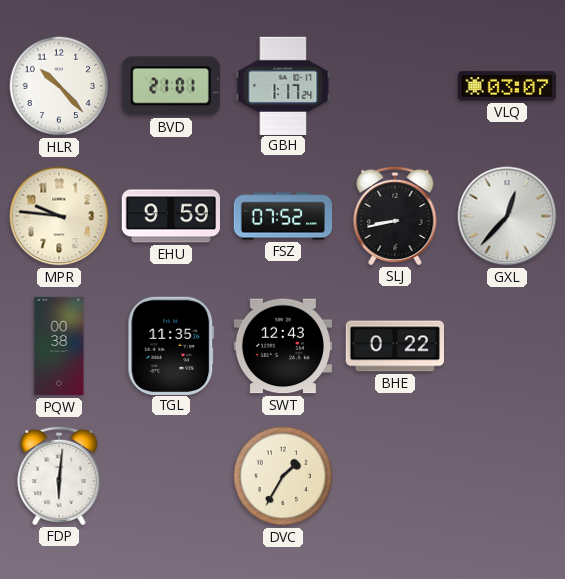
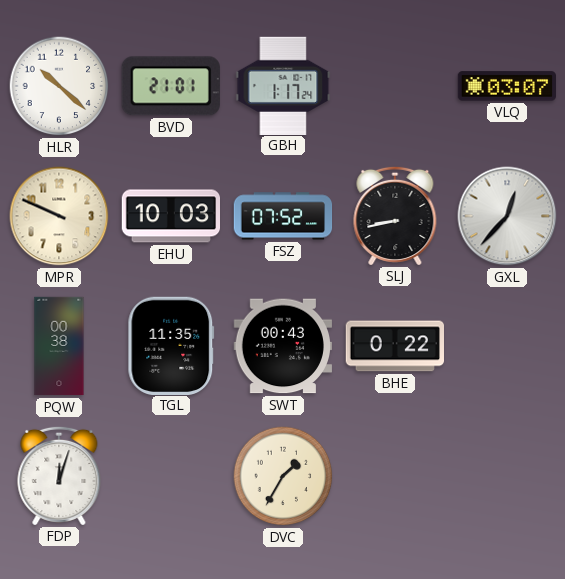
HLR: 10:23 -> 10:22 (59, 86)
MPR: 9:46 -> 9:49 (59, 216)
EHU: 9:59 -> 10:03 (170, 216)
SWT: 12:43 -> 00:43 (282, 346)
FDP: 6:01 -> 12:03 (59, 475)
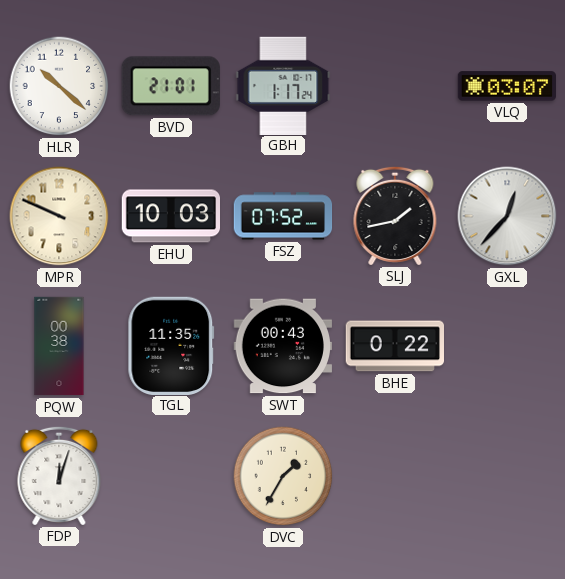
SLJ: 8:43 -> 1:43 (395, 215)
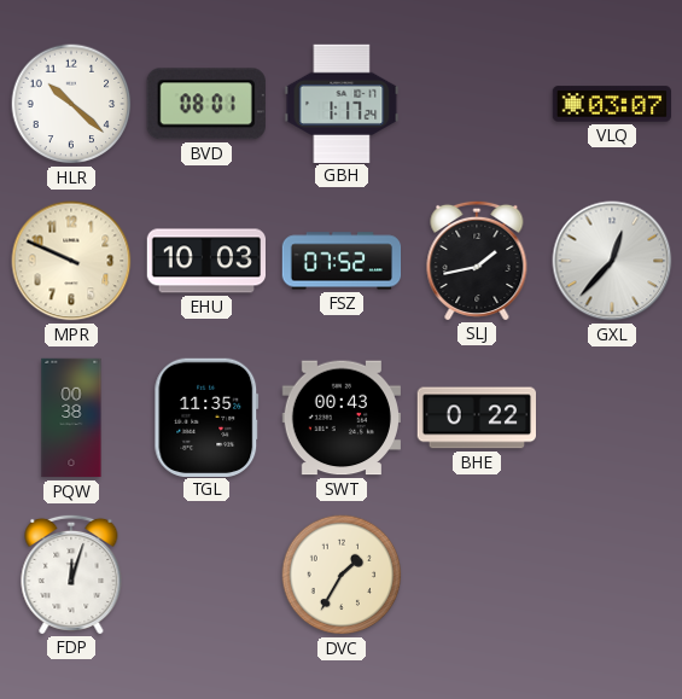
BVD: 21:01 -> 08:01 (206, 104)
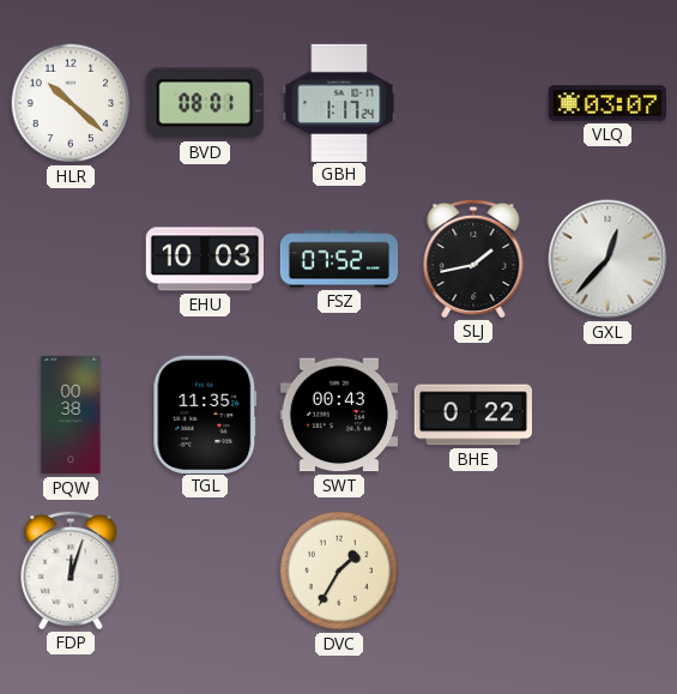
MPR: 9:49 -> none (71, 261)
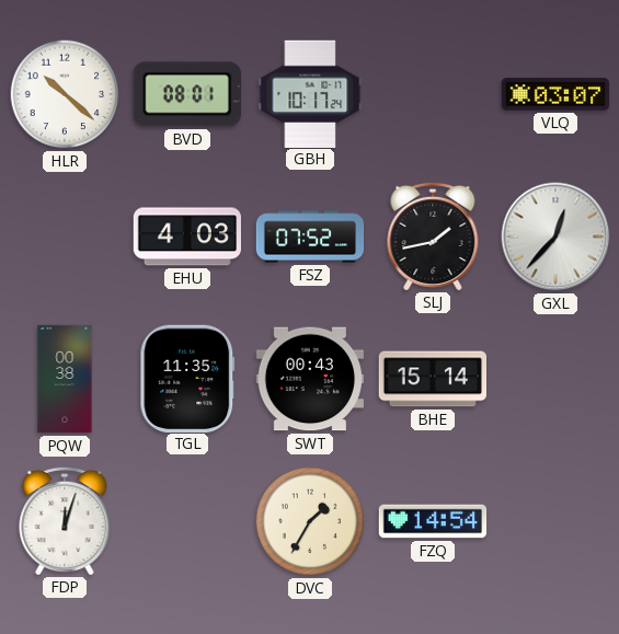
GBH: 1:17 -> 10:17 (310, 93)
EHU: 10:03 -> 4:03 (186, 237)
BHE: 0:22 -> 15:14 (432, 379)
FZQ: none -> 14:54 (433, 521)
